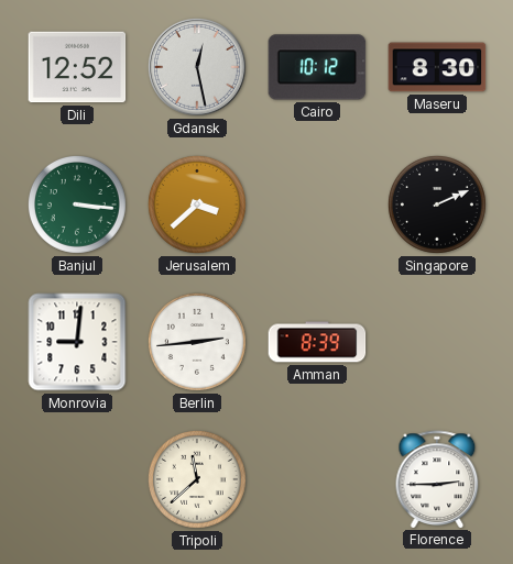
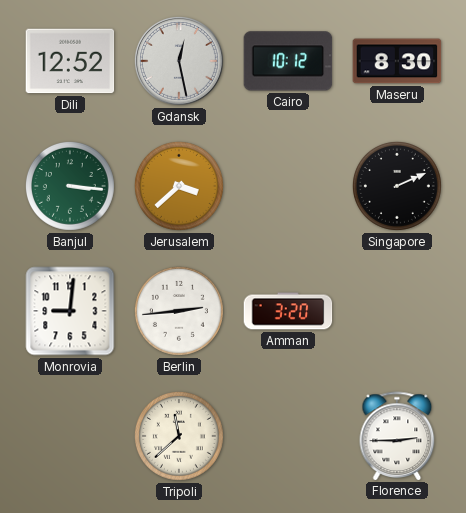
Amman: 8:39 -> 3:20 (288, 311)
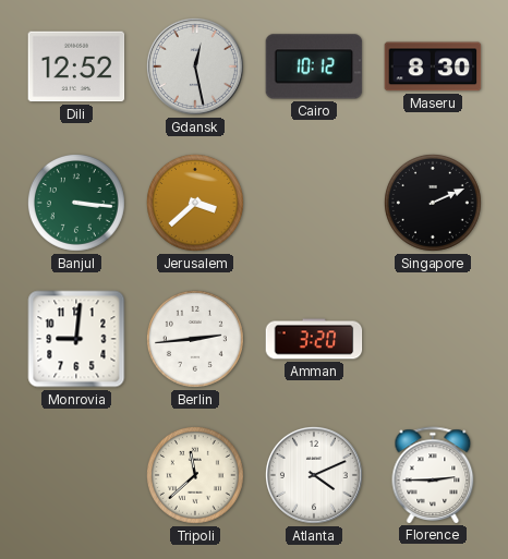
Atlanta: none -> 4:11 (314, 475)
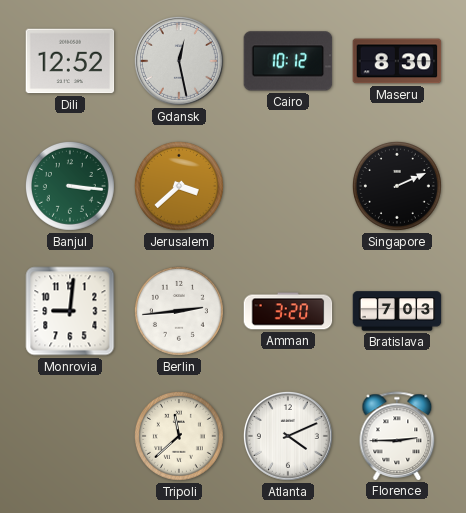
Bratislava: none -> 7:03 (397, 311)
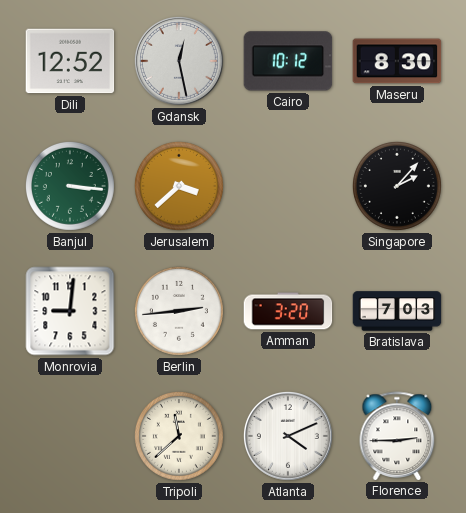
Singapore: 2:11 -> 2:07 (397, 186)
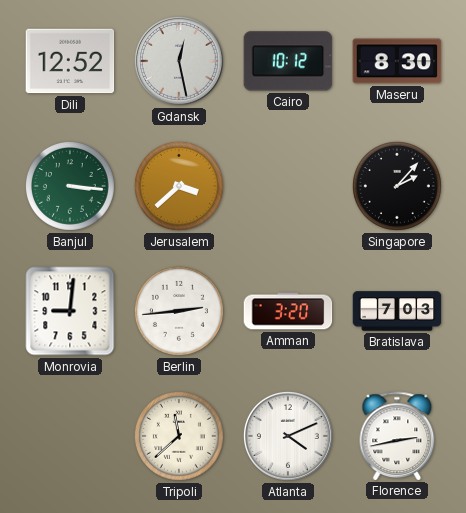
Florence: 2:45 -> 2:43 (397, 436)
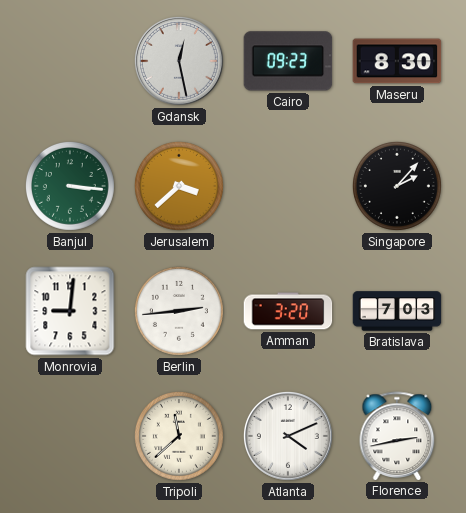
Dili: 12:52 -> none (70, 61)
Cairo: 10:12 -> 09:23 (288, 61)
